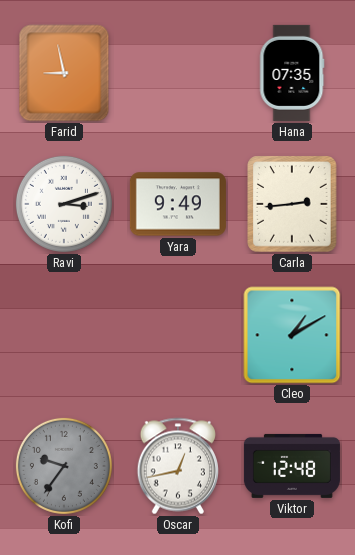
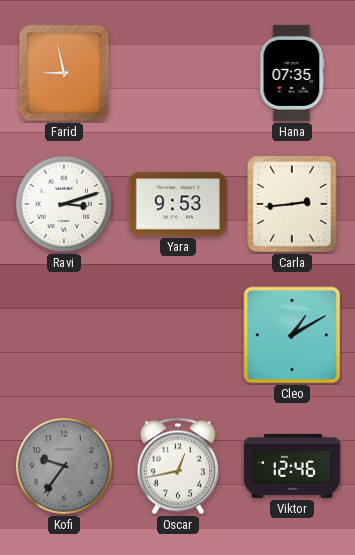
Yara: 9:49 -> 9:53 (178, 204)
Viktor: 12:48 -> 12:46 (292, 466)
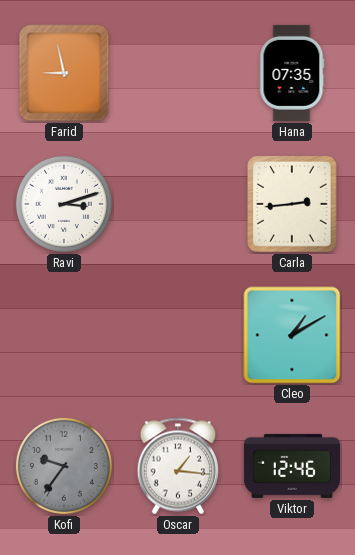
Yara: 9:53 -> none (178, 204)
Oscar: 12:43 -> 1:16 (177, 466)
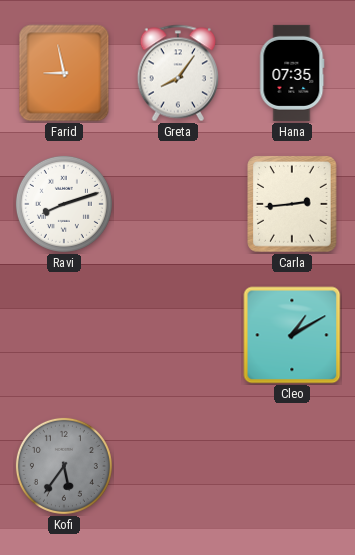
Greta: none -> 8:06 (177, 73)
Ravi: 3:12 -> 8:12 (64, 204)
Kofi: 9:36 -> 5:36 (64, 466)
Oscar: 1:16 -> none (177, 466)
Viktor: 12:46 -> none (292, 466)
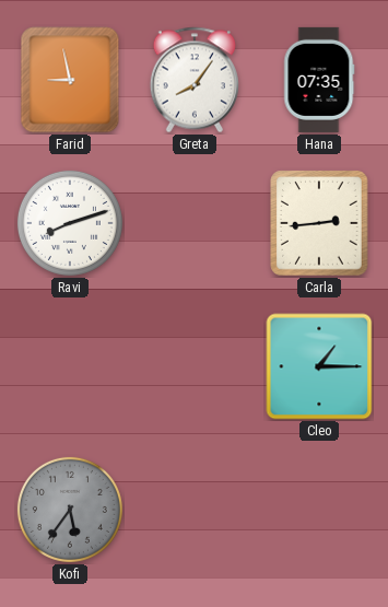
Cleo: 1:10 -> 1:15 (319, 366)
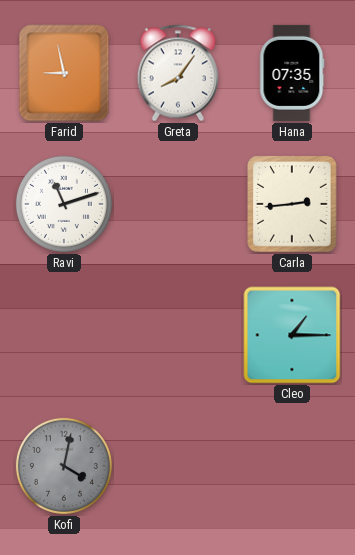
Ravi: 8:12 -> 11:12 (64, 204)
Kofi: 5:36 -> 4:02 (64, 466)
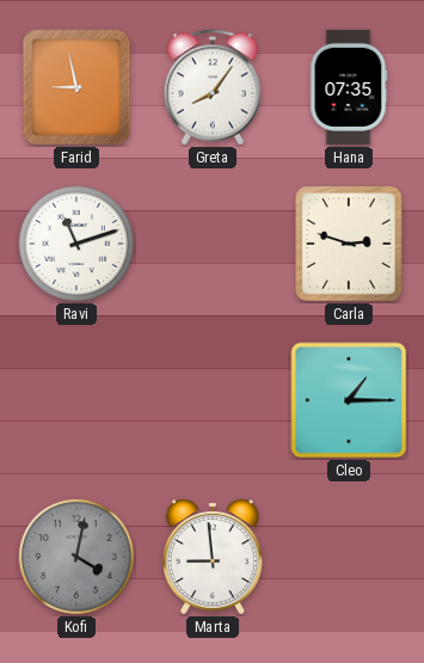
Carla: 2:44 -> 2:48 (349, 244)
Marta: none -> 8:59 (213, 557)
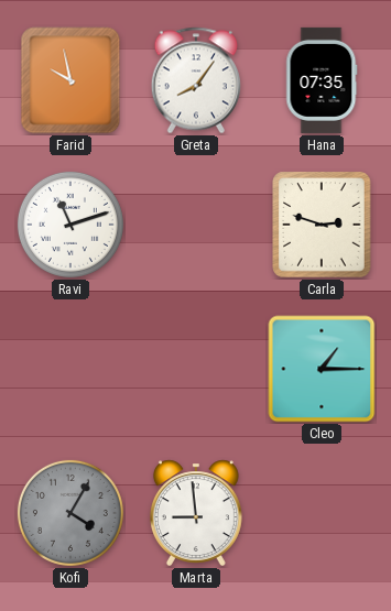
Farid: 8:58 -> 9:58 (70, 80)
Kofi: 4:02 -> 4:05 (70, 513)
